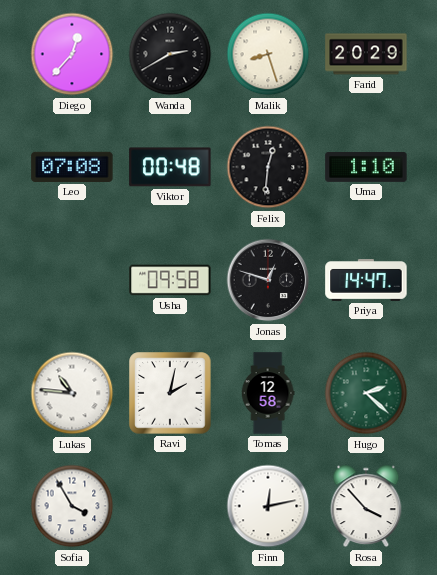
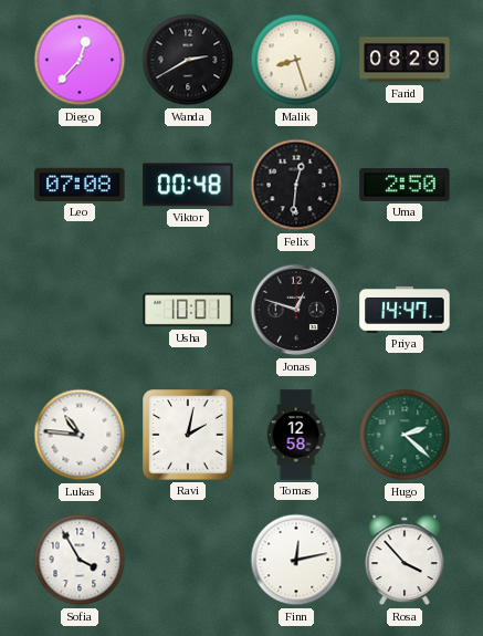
Farid: 20:29 -> 08:29 (405, 60)
Uma: 1:10 -> 2:50 (405, 186)
Usha: 09:58 -> 10:01 (188, 310)
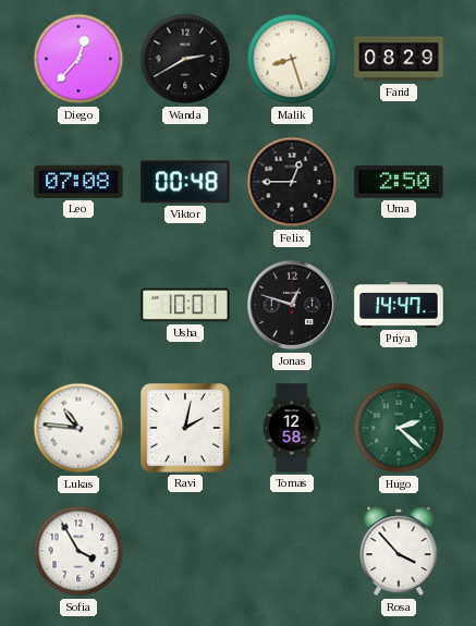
Felix: 12:31 -> 12:45 (292, 182)
Finn: 12:13 -> none (296, 560)
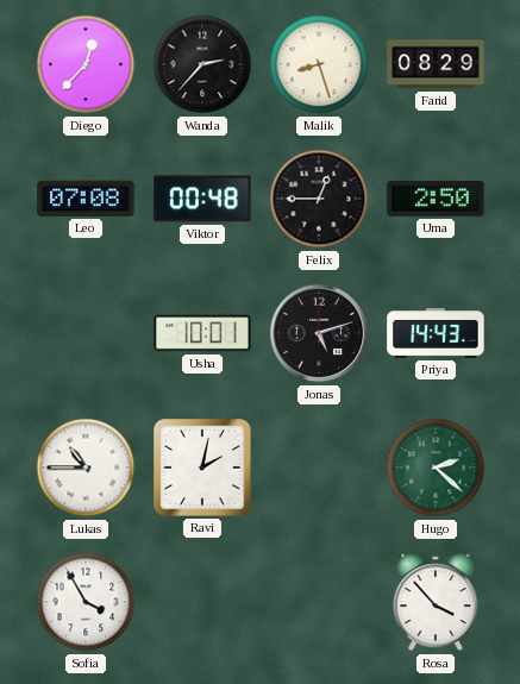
Wanda: 2:40 -> 2:37 (202, 64)
Jonas: 12:48 -> 5:12 (319, 333)
Priya: 14:47 -> 14:43 (436, 333)
Lukas: 10:46 -> 10:45 (86, 467)
Tomas: 12:58 -> none (292, 428)
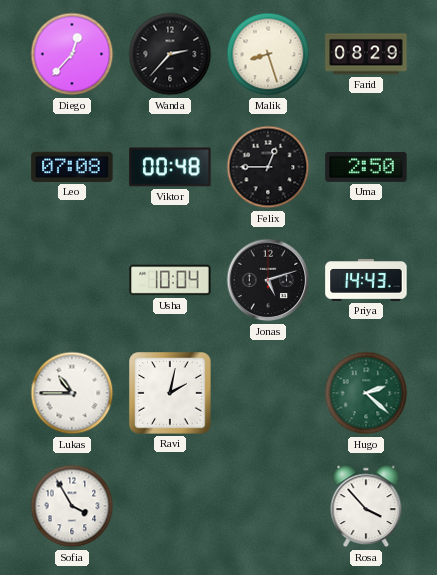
Usha: 10:01 -> 10:04 (170, 280)
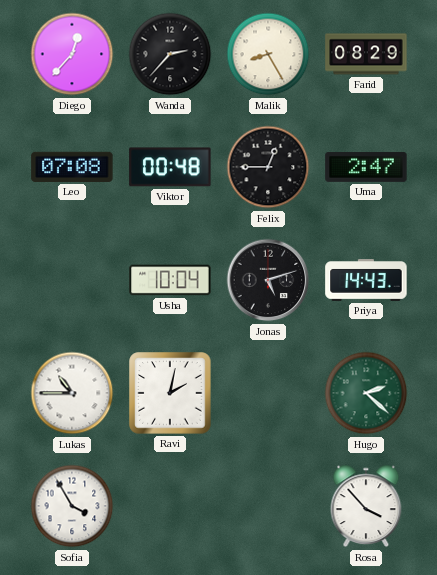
Malik: 8:27 -> 8:25 (268, 54)
Uma: 2:50 -> 2:47 (366, 168)
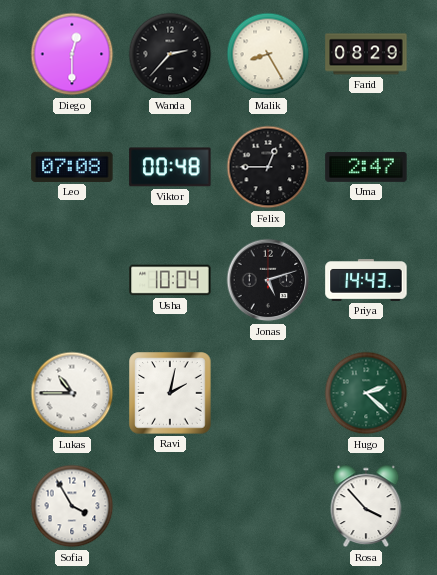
Diego: 12:37 -> 12:30 (72, 54)
